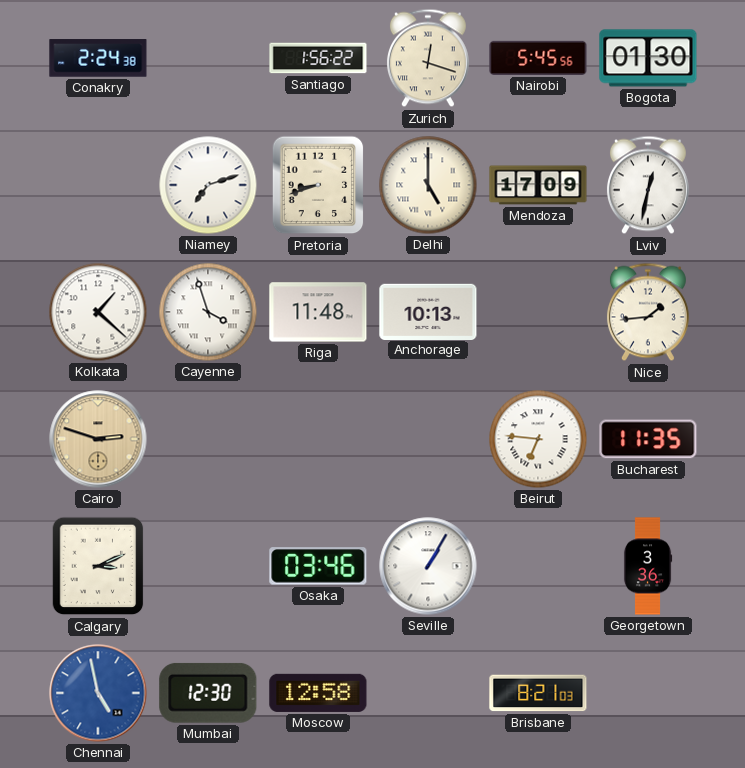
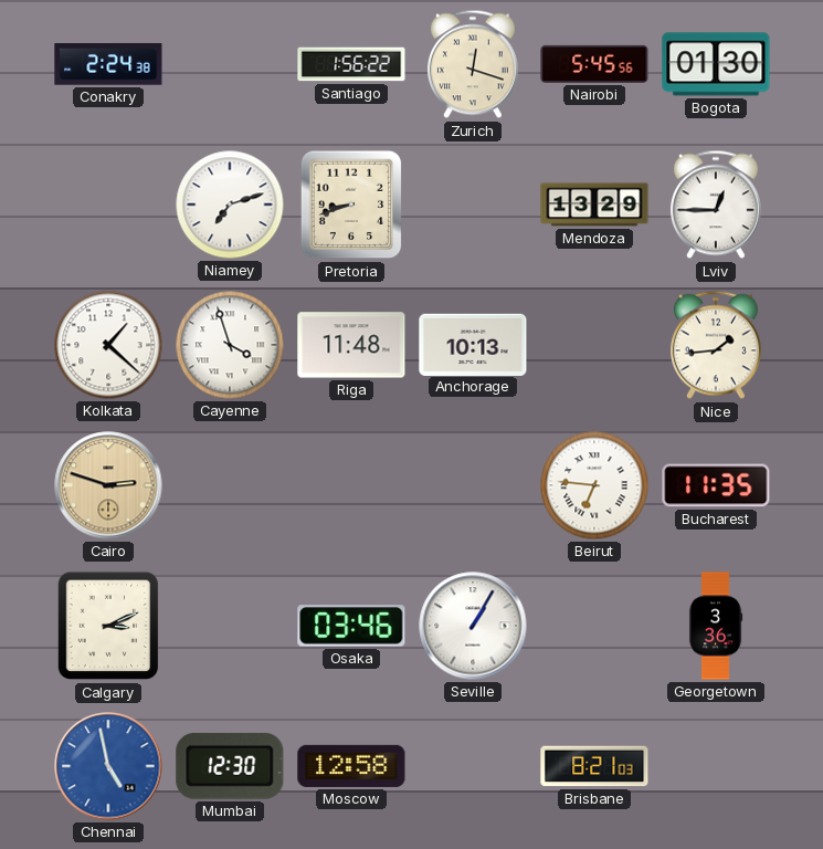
Delhi: 5:00 -> none (428, 185)
Mendoza: 17:09 -> 13:29 (594, 205)
Lviv: 12:32 -> 12:45 (716, 205)
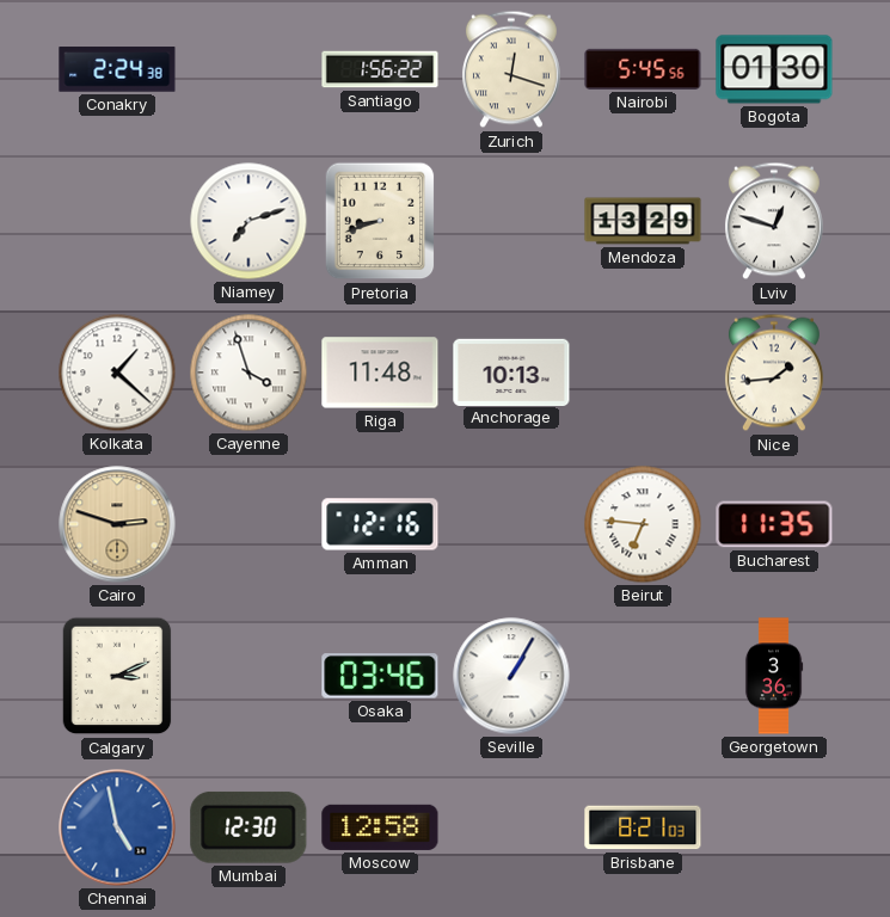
Lviv: 12:45 -> 12:48 (774, 221)
Amman: none -> 12:16 (380, 524)
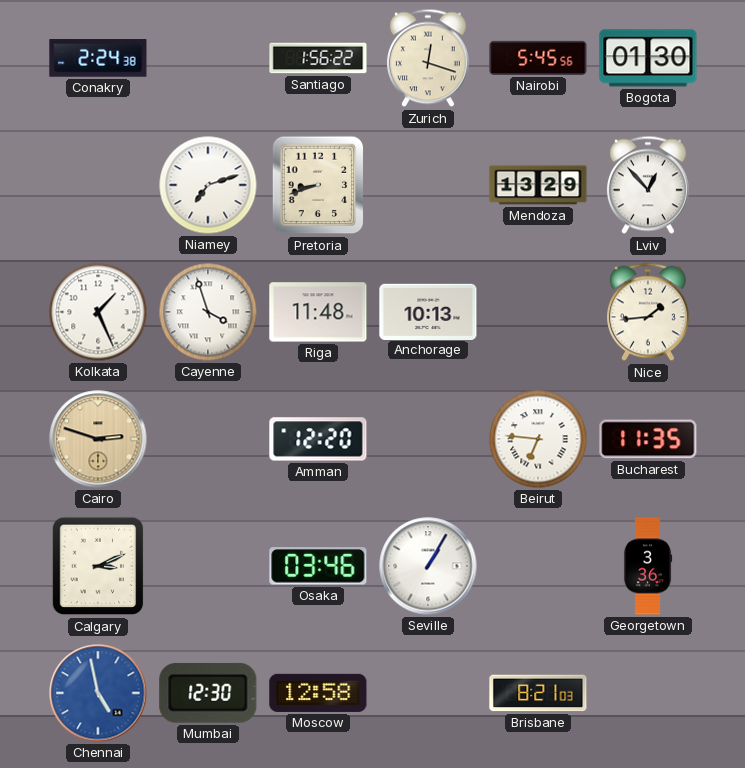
Lviv: 12:48 -> 12:53 (648, 185)
Kolkata: 1:22 -> 1:26 (98, 312)
Amman: 12:16 -> 12:20 (318, 439)
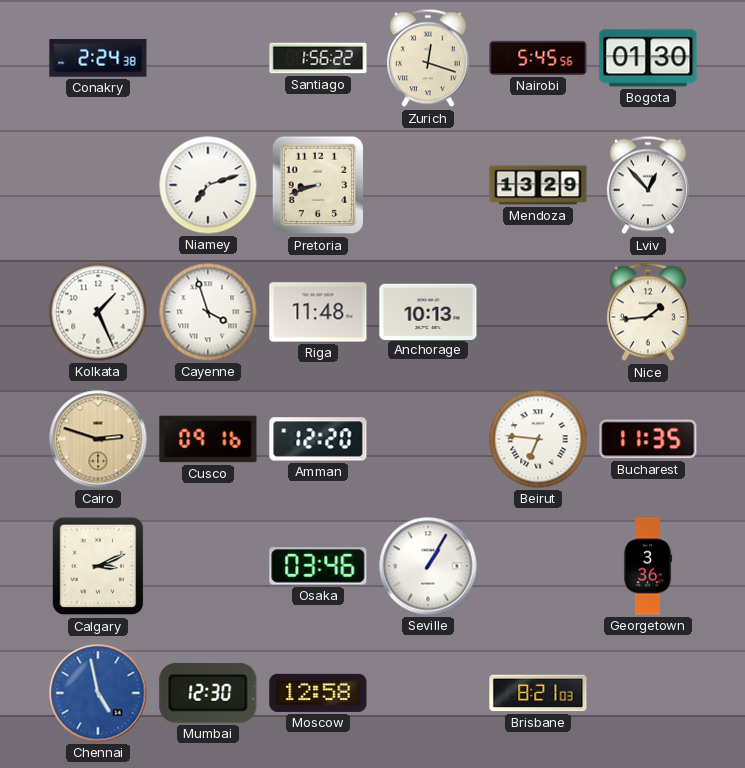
Cusco: none -> 09:16 (208, 439)
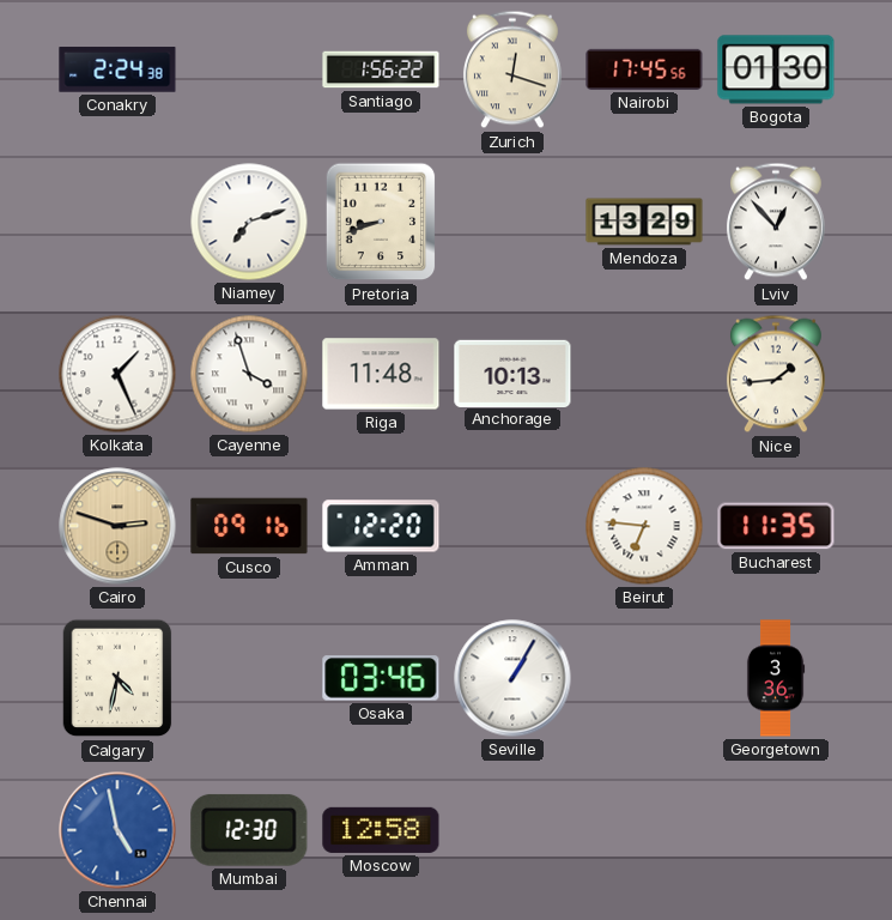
Nairobi: 5:45 -> 17:45 (644, 69)
Calgary: 3:11 -> 4:32 (117, 678)
Brisbane: 8:21 -> none (538, 693)
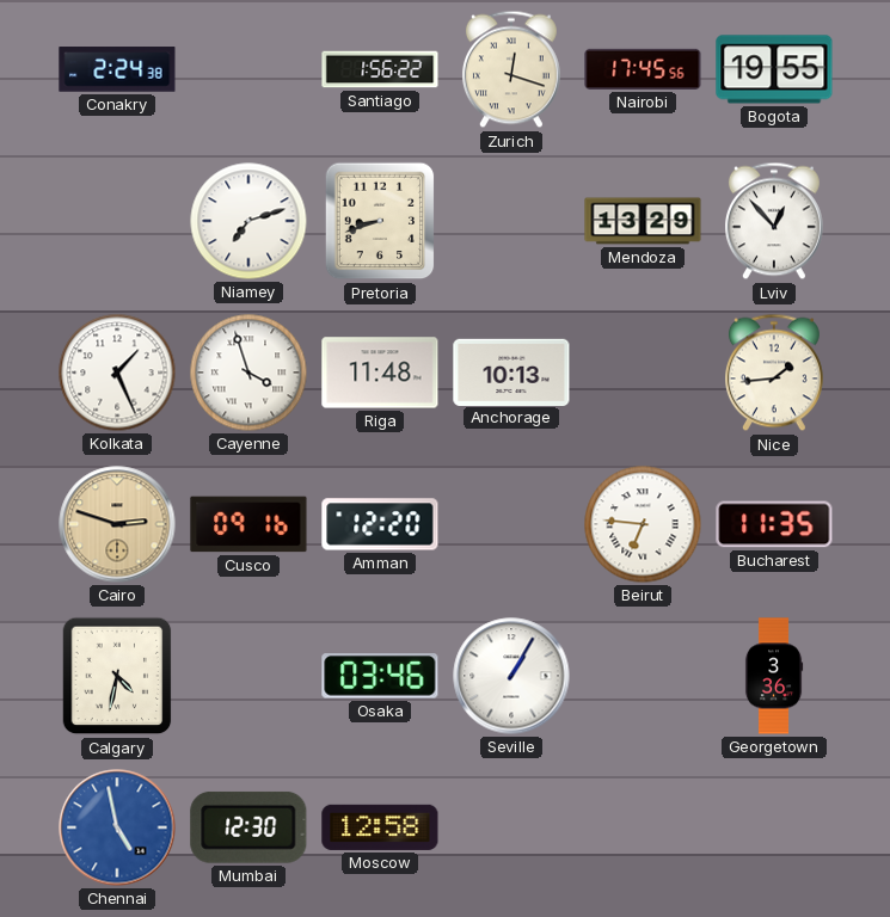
Bogota: 01:30 -> 19:55 (774, 69)
